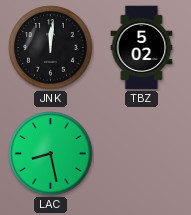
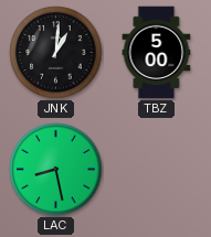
JNK: 12:01 -> 1:01 (56, 53)
TBZ: 5:02 -> 5:00 (157, 53)
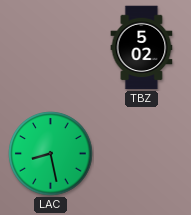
JNK: 1:01 -> none (56, 53)
TBZ: 5:00 -> 5:02 (142, 48)
